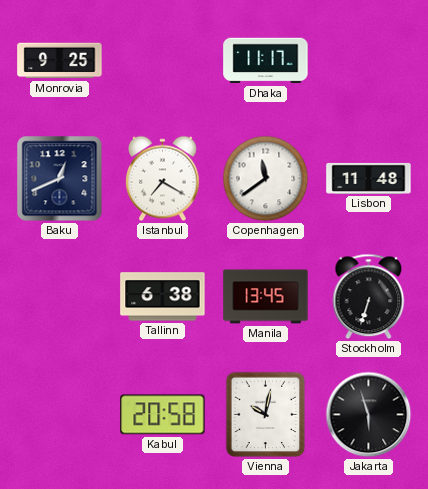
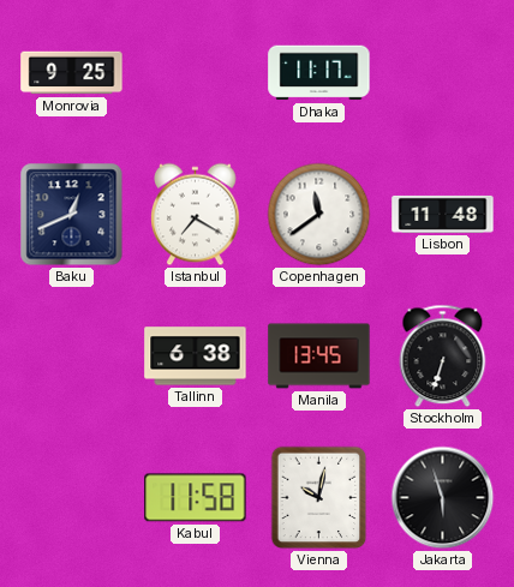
Kabul: 20:58 -> 11:58 (196, 498)
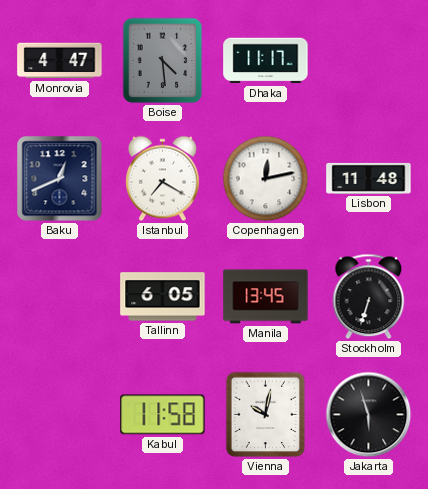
Monrovia: 9:25 -> 4:47 (60, 61)
Boise: none -> 4:29 (163, 61)
Copenhagen: 11:39 -> 12:13 (266, 179)
Tallinn: 6:38 -> 6:05 (163, 297)
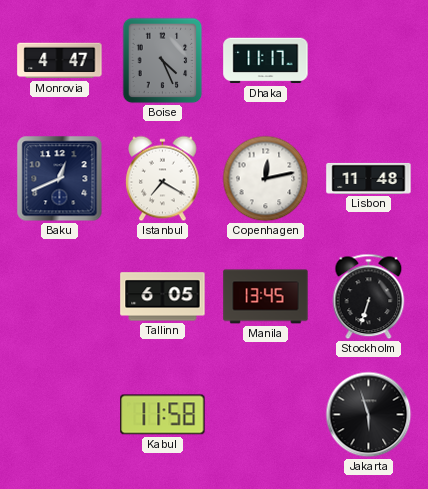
Boise: 4:29 -> 4:26 (163, 61)
Vienna: 10:02 -> none (266, 415)
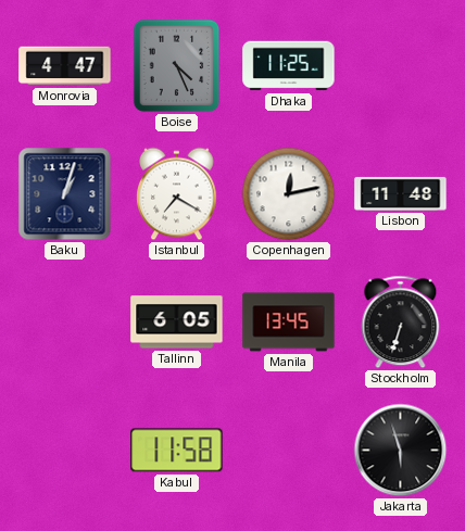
Dhaka: 11:17 -> 11:25 (289, 66)
Baku: 12:41 -> 1:03 (65, 194)
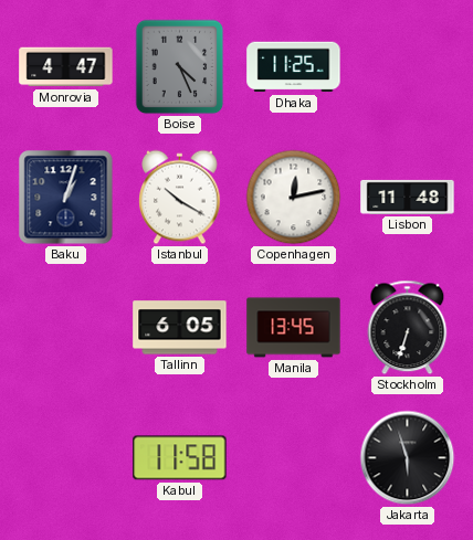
Istanbul: 7:20 -> 10:20 (180, 198)
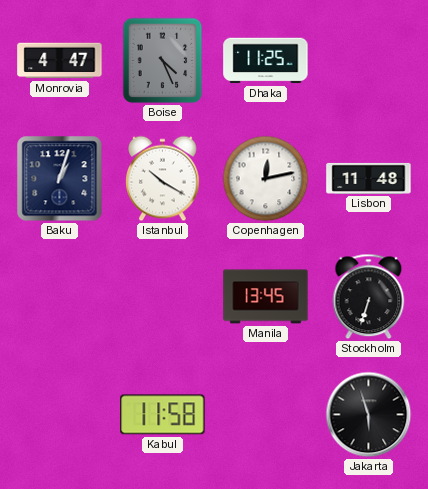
Tallinn: 6:05 -> none (180, 328)
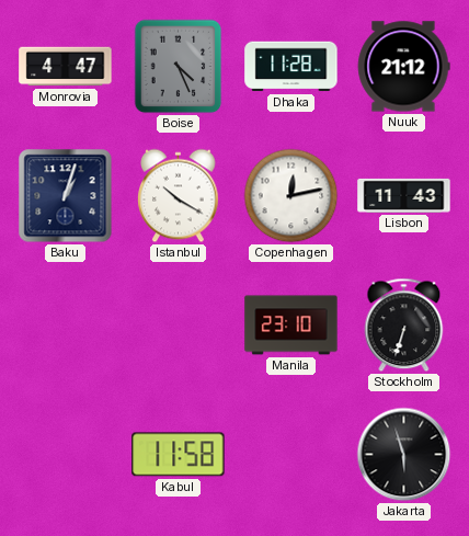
Dhaka: 11:25 -> 11:28 (291, 67)
Nuuk: none -> 21:12 (403, 67)
Lisbon: 11:48 -> 11:43 (404, 195)
Manila: 13:45 -> 23:10 (291, 326)
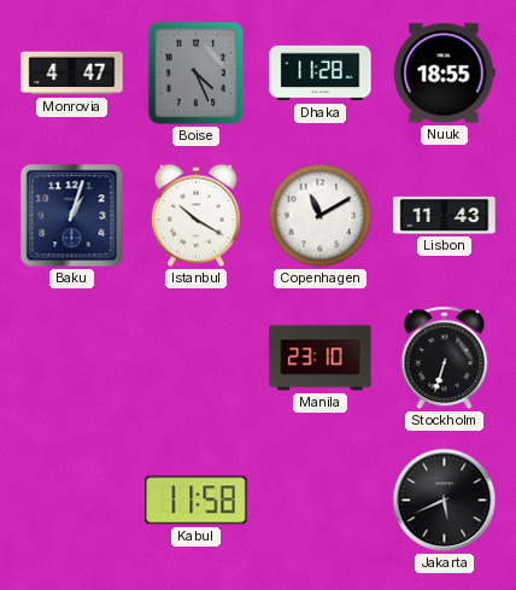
Nuuk: 21:12 -> 18:55 (444, 74)
Copenhagen: 12:13 -> 11:10 (321, 216)
Jakarta: 5:57 -> 5:41 (445, 501)
